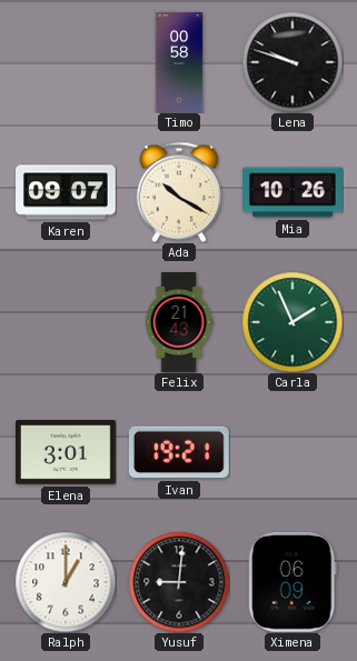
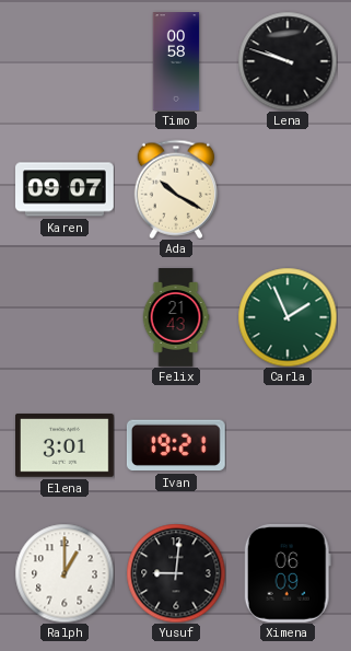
Mia: 10:26 -> none (292, 192)
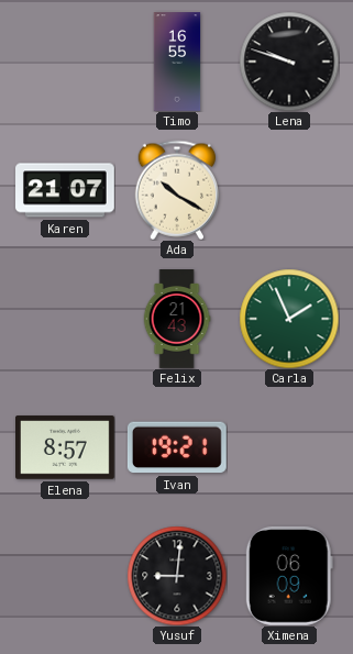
Timo: 00:58 -> 16:55 (177, 62)
Karen: 09:07 -> 21:07 (66, 190)
Elena: 3:01 -> 8:57 (66, 447)
Ralph: 1:00 -> none (65, 573)
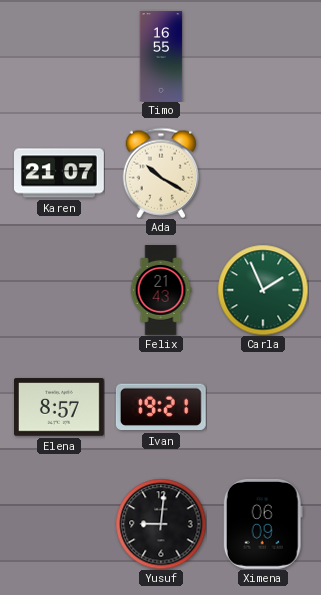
Lena: 9:48 -> none (289, 62)
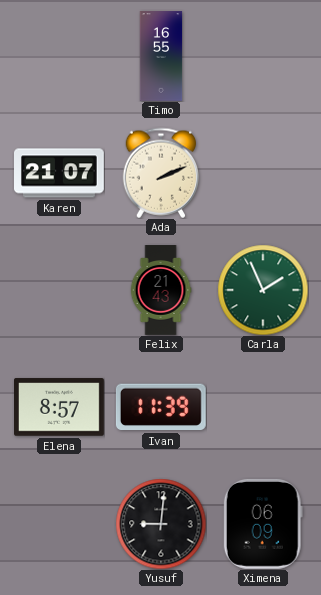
Ada: 10:20 -> 2:11 (161, 173)
Ivan: 19:21 -> 11:39 (161, 407)
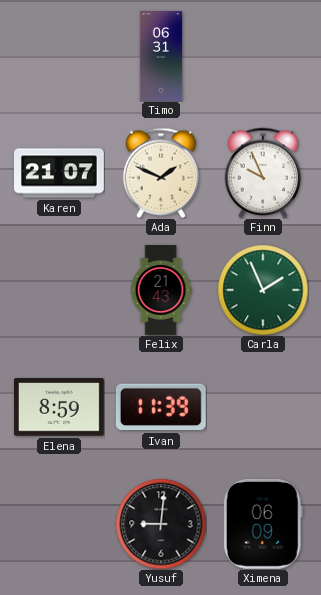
Timo: 16:55 -> 06:31 (161, 56)
Ada: 2:11 -> 1:49 (161, 173)
Finn: none -> 9:56 (263, 173)
Elena: 8:57 -> 8:59 (60, 407)
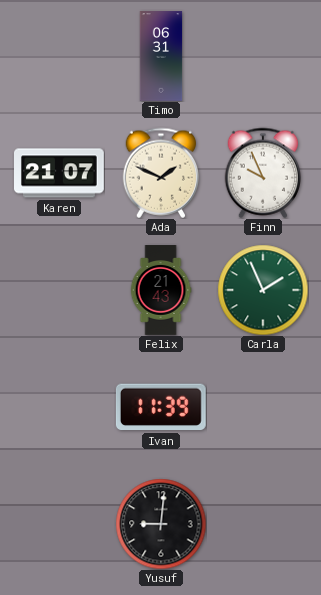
Elena: 8:59 -> none (60, 407)
Ximena: 06:09 -> none (263, 524)
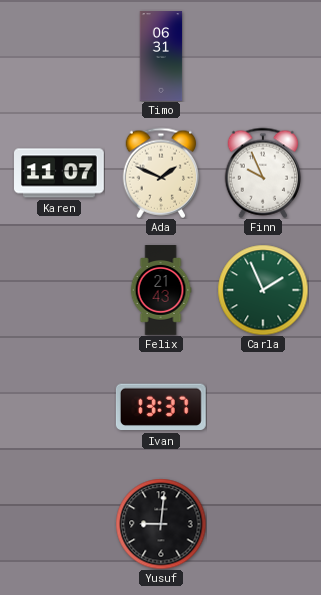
Karen: 21:07 -> 11:07 (60, 173)
Ivan: 11:39 -> 13:37 (161, 407)
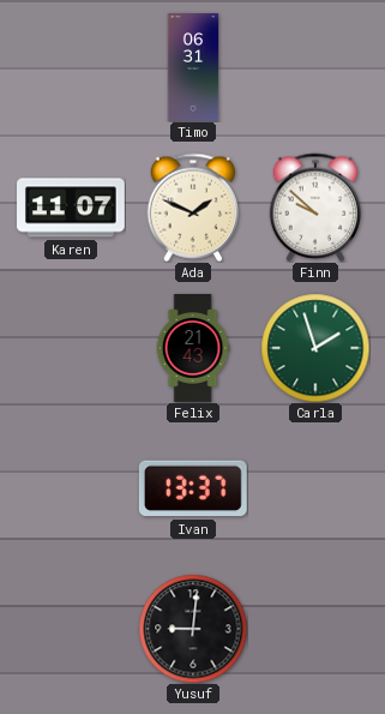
Finn: 9:56 -> 9:52 (315, 208)
Carla: 1:56 -> 1:57 (315, 348)
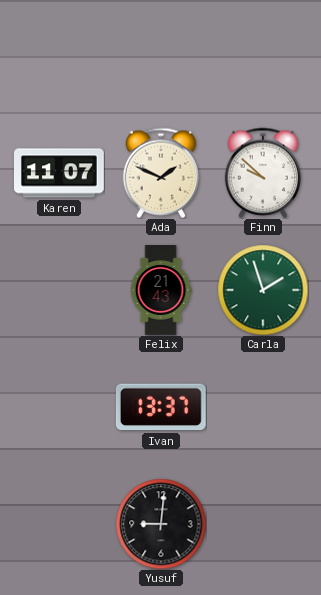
Timo: 06:31 -> none (193, 67)
